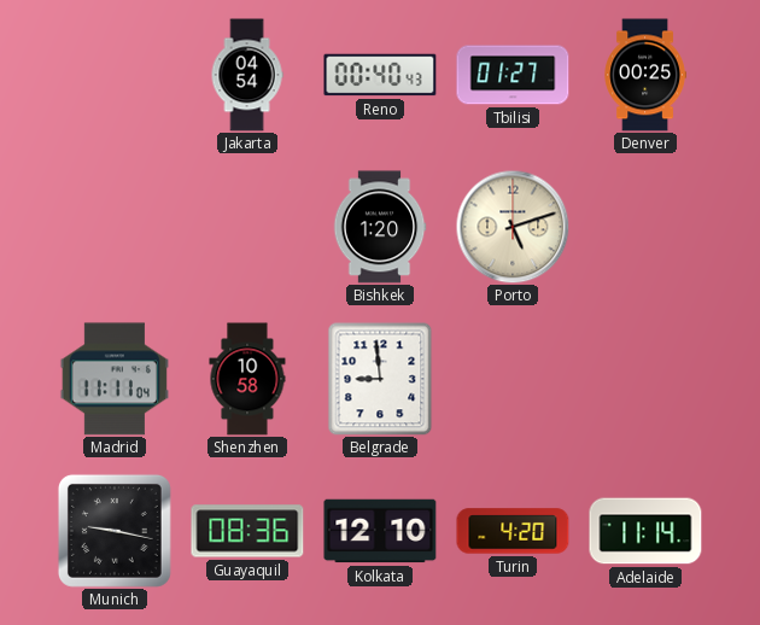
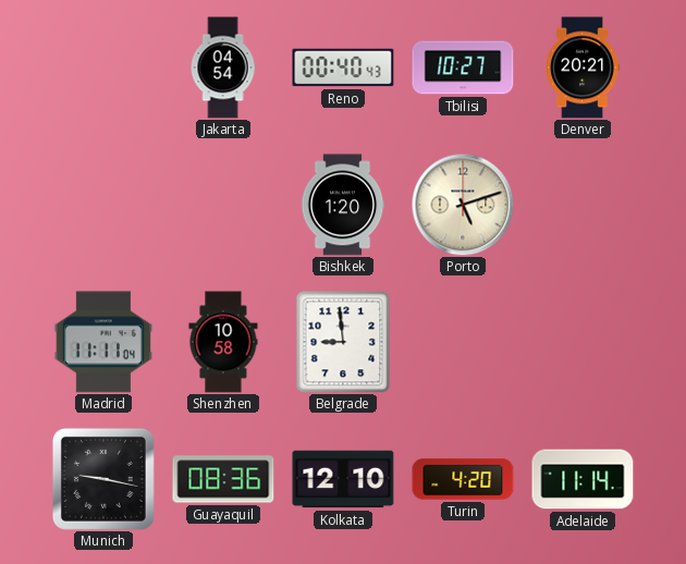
Tbilisi: 01:27 -> 10:27 (463, 68)
Denver: 00:25 -> 20:21 (583, 68)
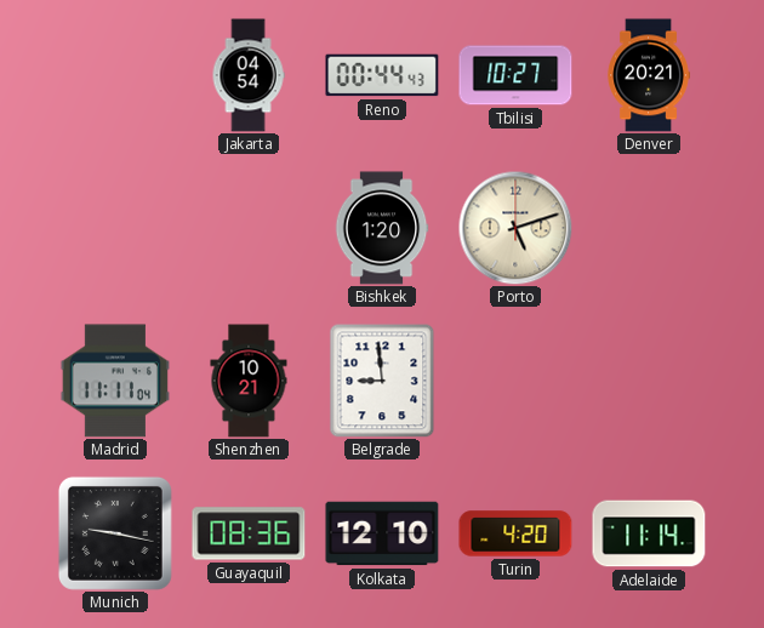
Reno: 00:40 -> 00:44 (382, 75)
Shenzhen: 10:58 -> 10:21 (249, 381)
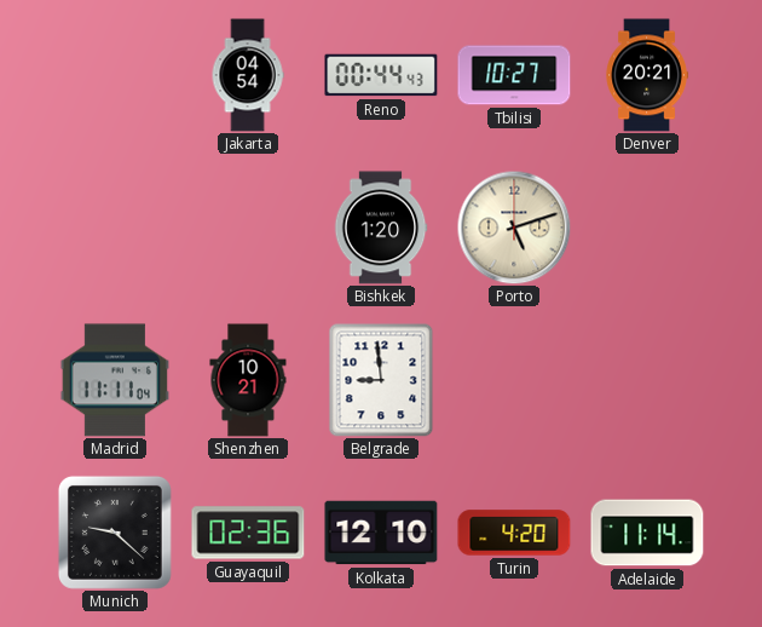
Munich: 9:17 -> 9:22 (115, 533)
Guayaquil: 08:36 -> 02:36 (248, 533)
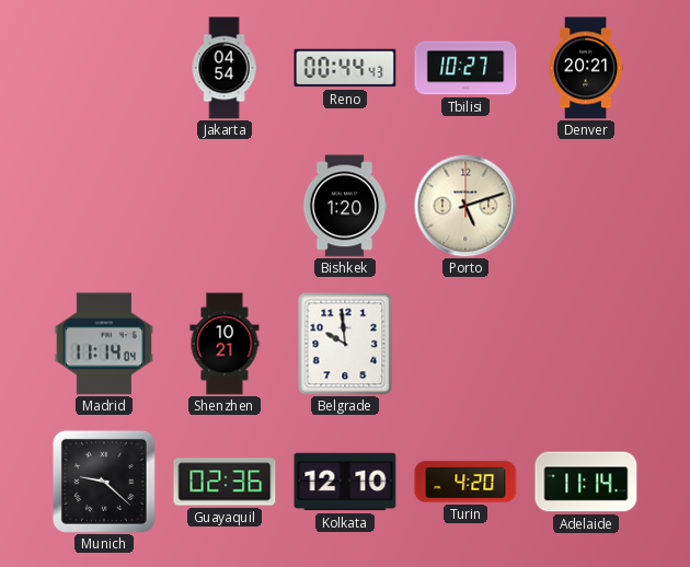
Madrid: 11:11 -> 11:14 (104, 344)
Belgrade: 8:59 -> 9:59 (345, 344)
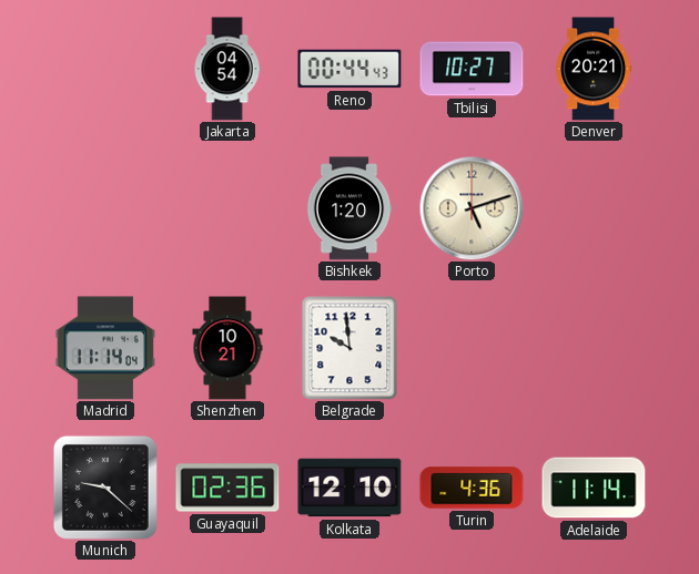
Turin: 4:20 -> 4:36 (472, 488)
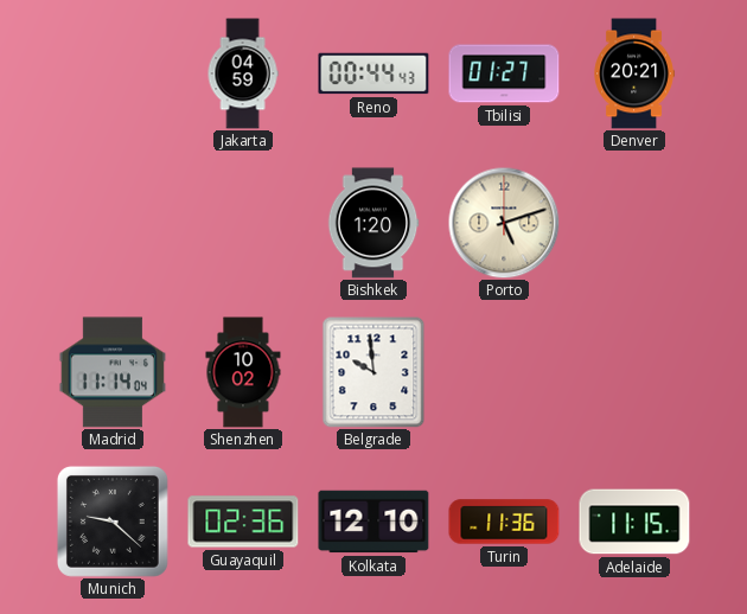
Jakarta: 04:54 -> 04:59 (243, 73)
Tbilisi: 10:27 -> 01:27 (504, 73)
Shenzhen: 10:21 -> 10:02 (243, 372)
Turin: 4:36 -> 11:36 (504, 522)
Adelaide: 11:14 -> 11:15 (634, 522)
